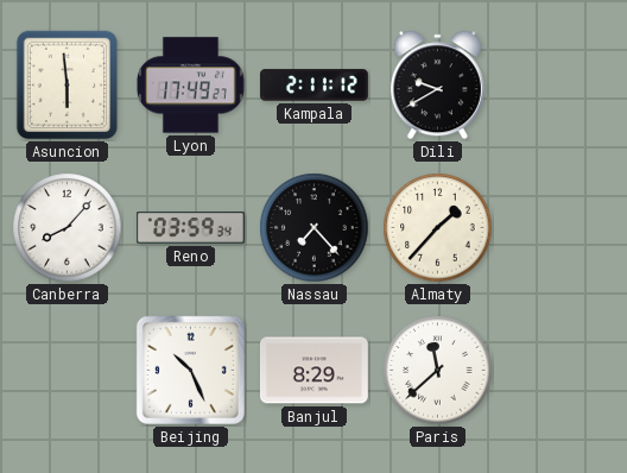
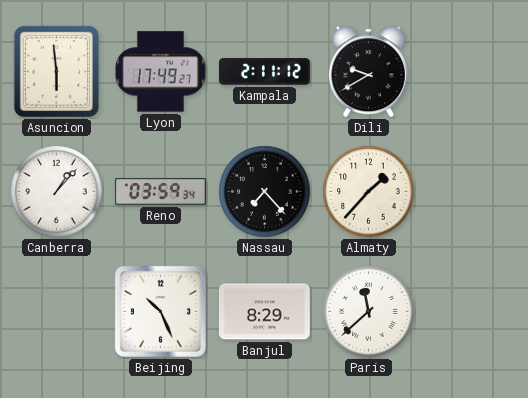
Canberra: 8:07 -> 1:07 (57, 192)
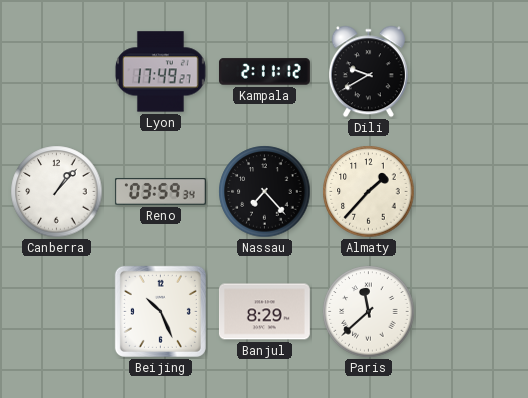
Asuncion: 5:59 -> none (56, 72)
